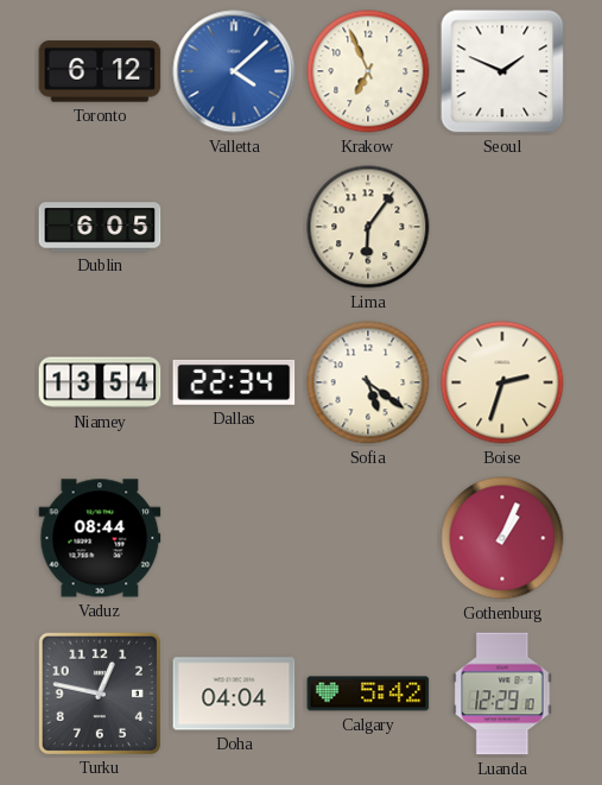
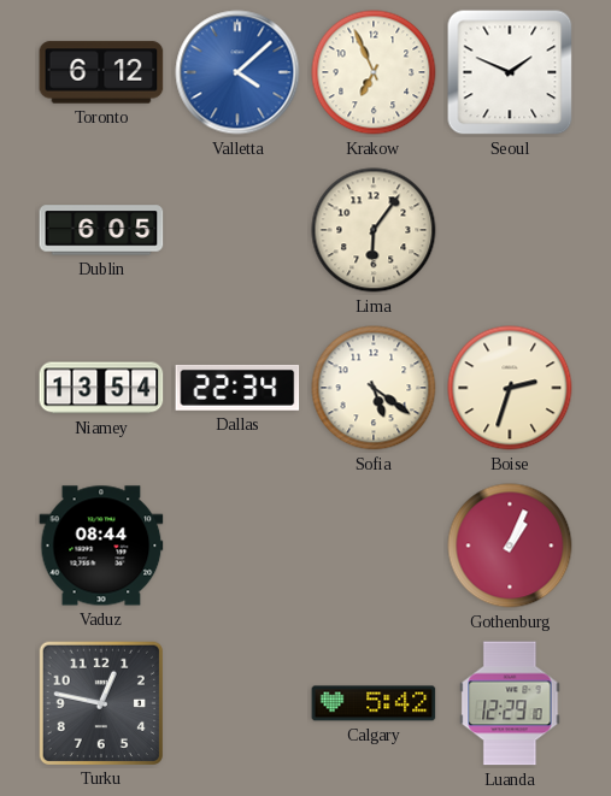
Doha: 04:04 -> none (234, 694)
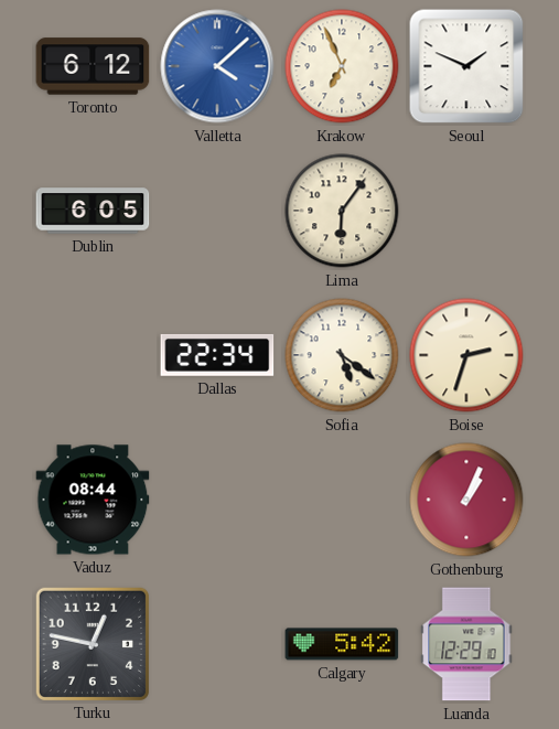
Niamey: 13:54 -> none (101, 388)
